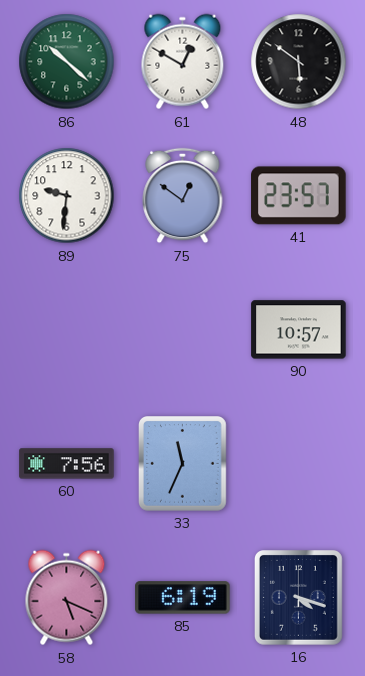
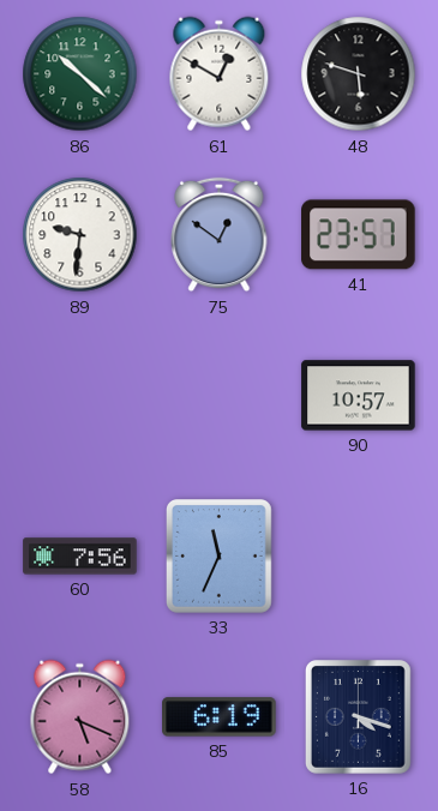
48: 5:51 -> 5:48 (359, 74)
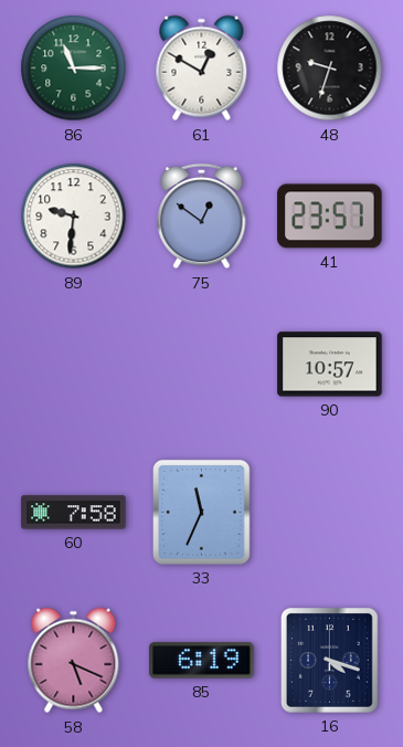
86: 10:22 -> 11:15 (74, 69)
48: 5:48 -> 9:33 (330, 69)
60: 7:56 -> 7:58 (74, 513)
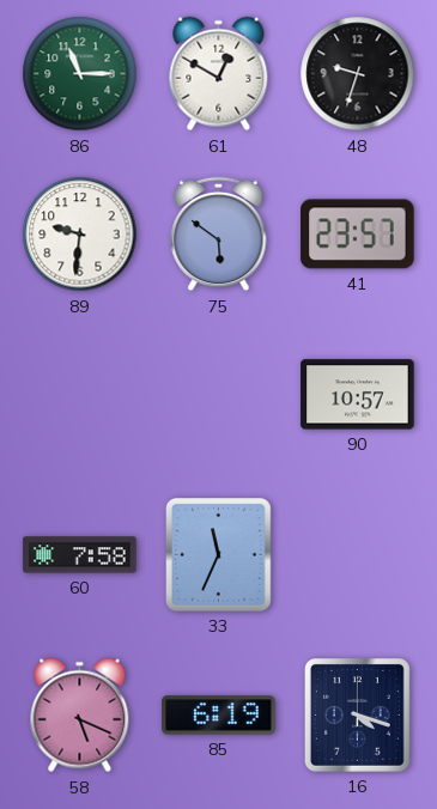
75: 12:51 -> 5:51 (219, 235)
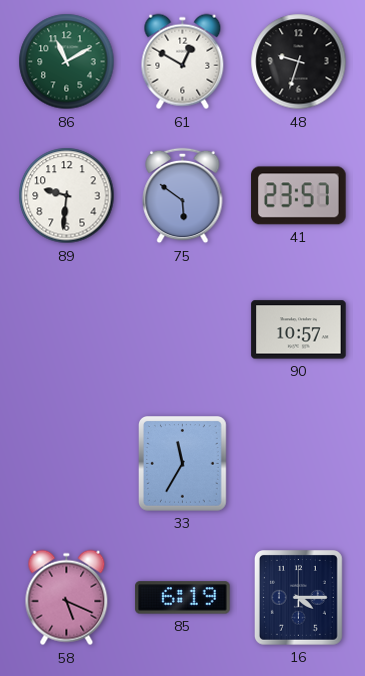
86: 11:15 -> 11:10 (67, 62)
60: 7:58 -> none (80, 555)
33: 11:34 -> 11:35 (183, 464)
16: 4:18 -> 4:15 (299, 598)
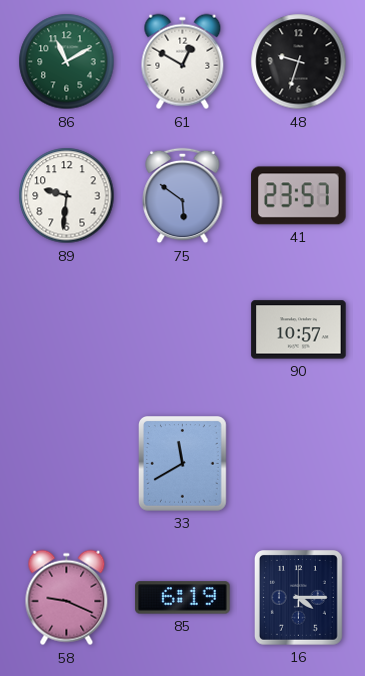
33: 11:35 -> 11:40 (183, 464)
58: 5:19 -> 9:19 (67, 598)
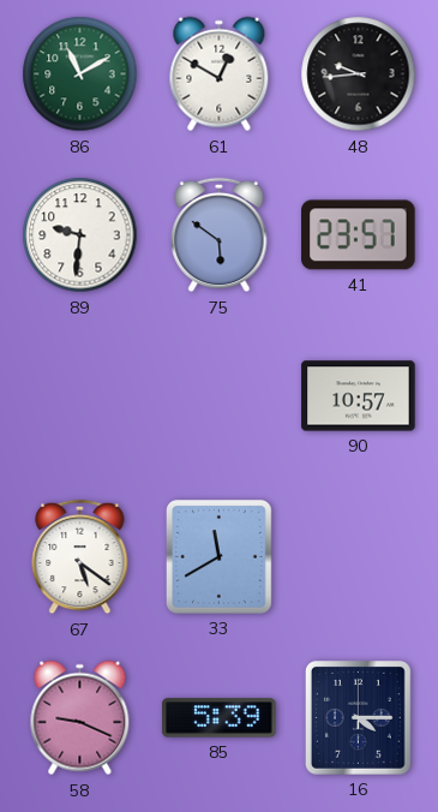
48: 9:33 -> 9:44 (359, 74)
67: none -> 5:21 (80, 557)
85: 6:19 -> 5:39 (220, 718)
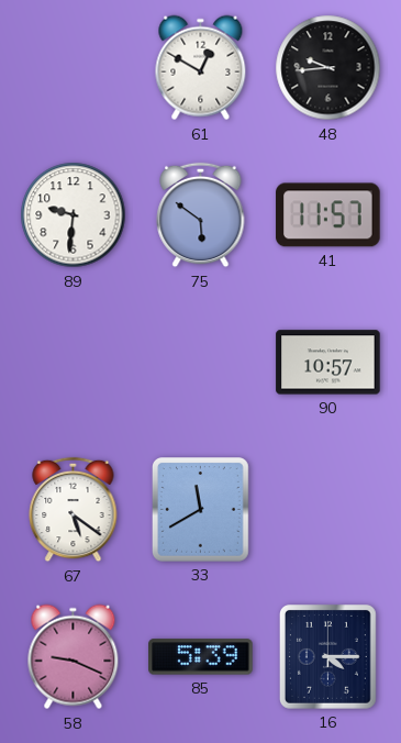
86: 11:10 -> none (80, 74)
41: 23:57 -> 11:57 (328, 215)
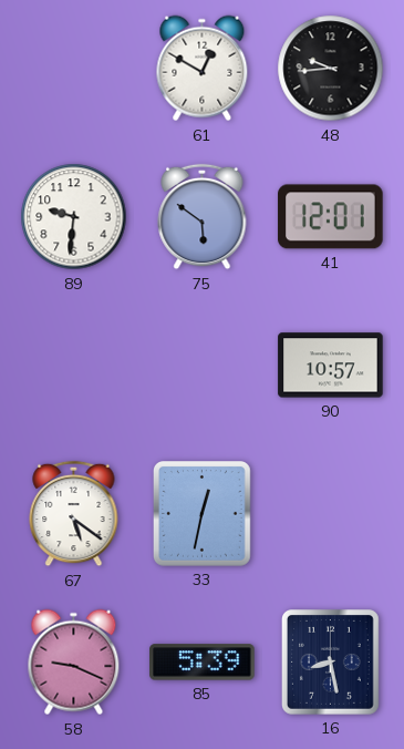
41: 11:57 -> 12:01 (331, 217)
33: 11:40 -> 12:32 (203, 514)
16: 4:15 -> 8:28 (331, 663)
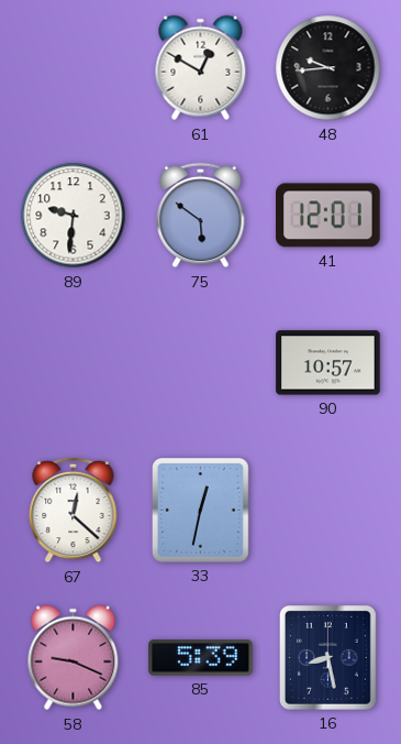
67: 5:21 -> 12:22 (74, 511)
